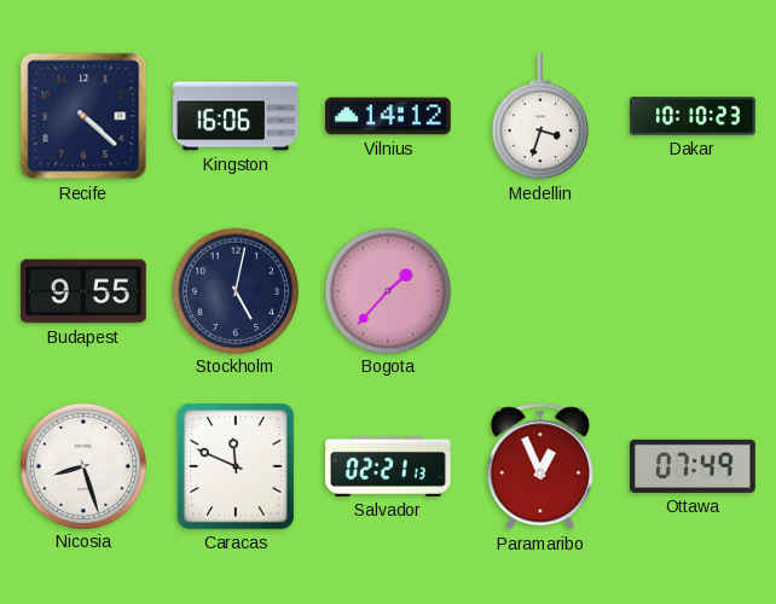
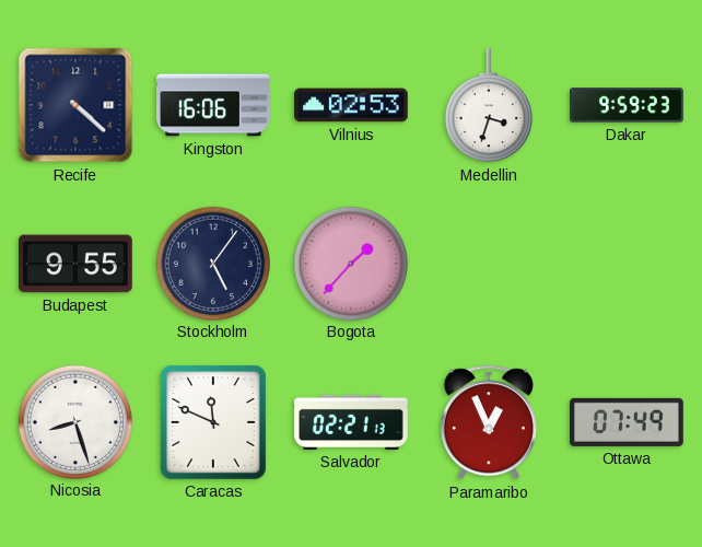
Vilnius: 14:12 -> 02:53 (352, 105)
Dakar: 10:10 -> 9:59 (627, 105)
Stockholm: 5:02 -> 5:06 (212, 263)
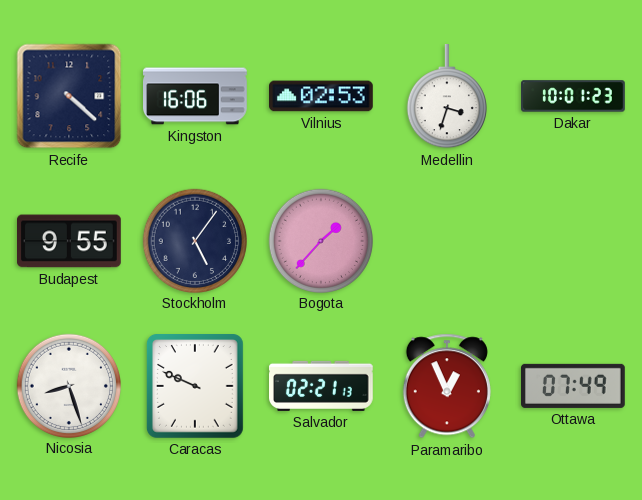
Dakar: 9:59 -> 10:01 (573, 96)
Caracas: 11:49 -> 9:49 (195, 387)
